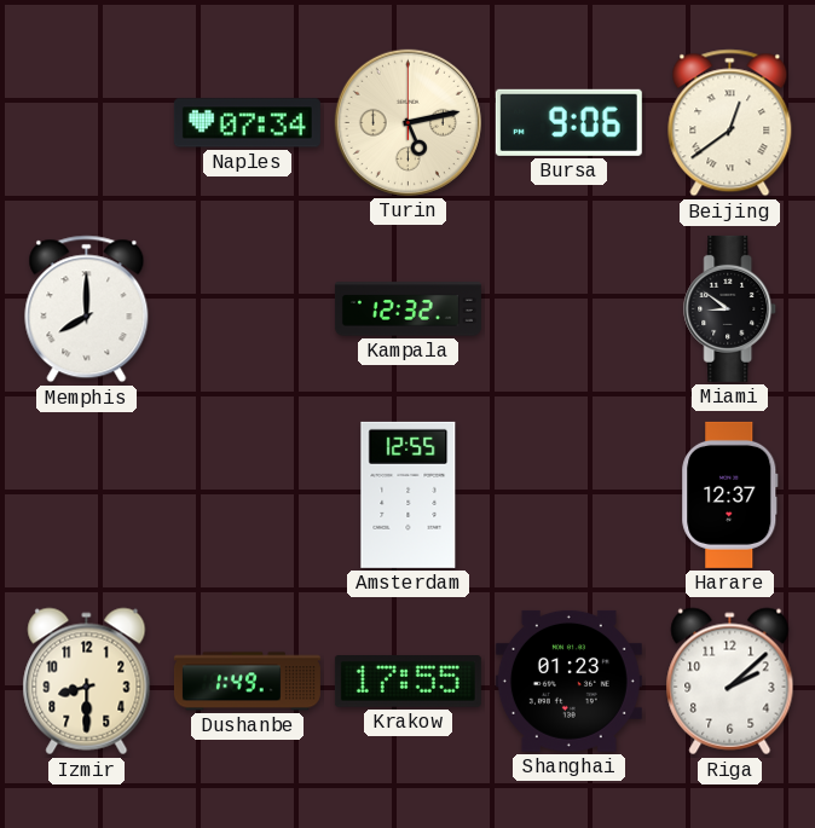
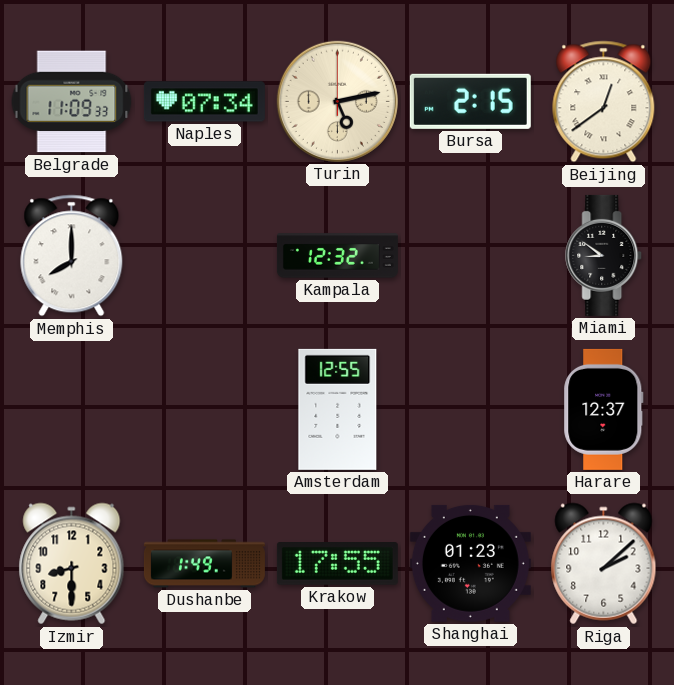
Belgrade: none -> 11:09 (72, 102)
Bursa: 9:06 -> 2:15 (470, 101)
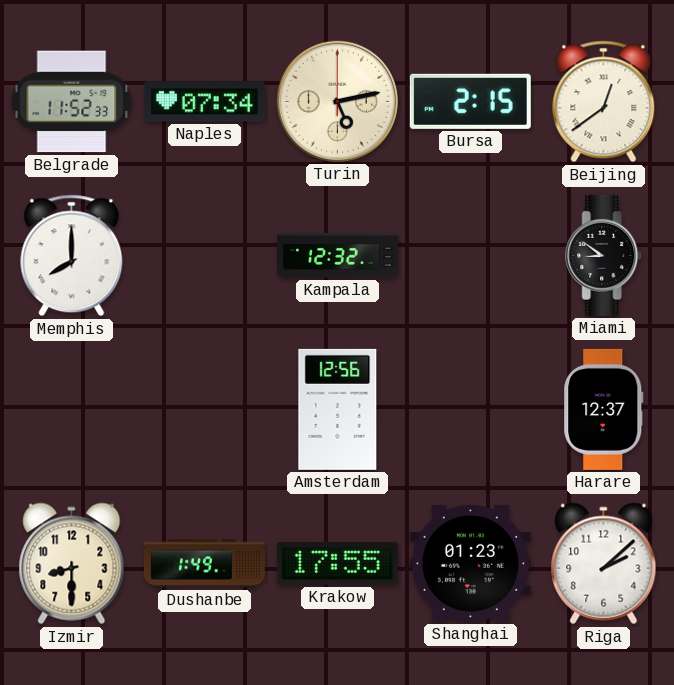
Belgrade: 11:09 -> 11:52 (72, 102)
Amsterdam: 12:55 -> 12:56 (338, 409)
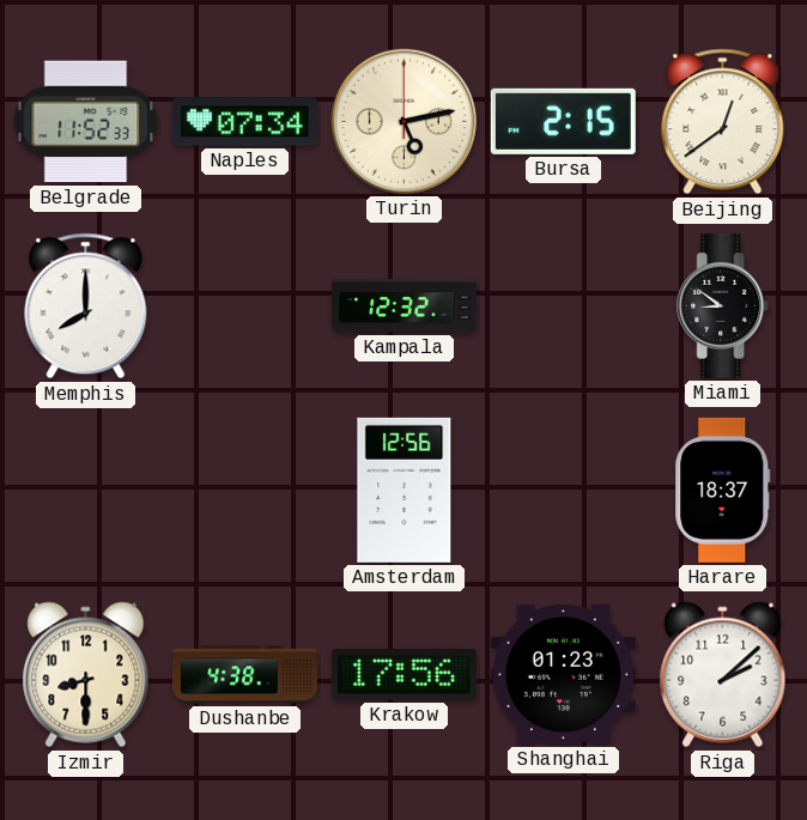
Harare: 12:37 -> 18:37 (723, 490)
Dushanbe: 1:49 -> 4:38 (244, 675)
Krakow: 17:55 -> 17:56 (403, 675)
